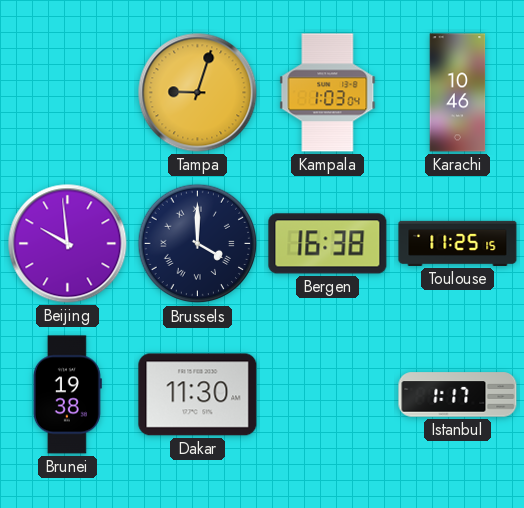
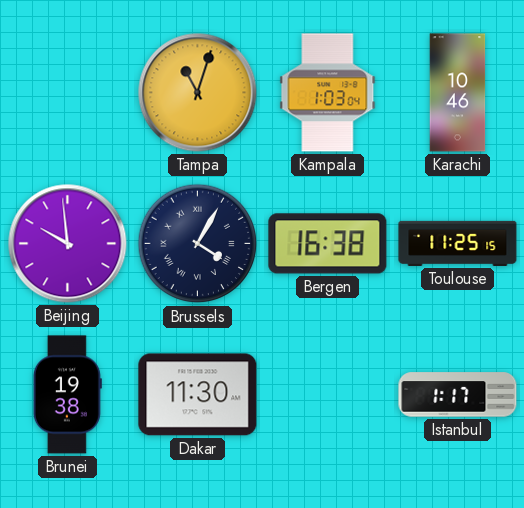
Tampa: 9:03 -> 11:03 (198, 93)
Brussels: 4:00 -> 4:05 (198, 244)
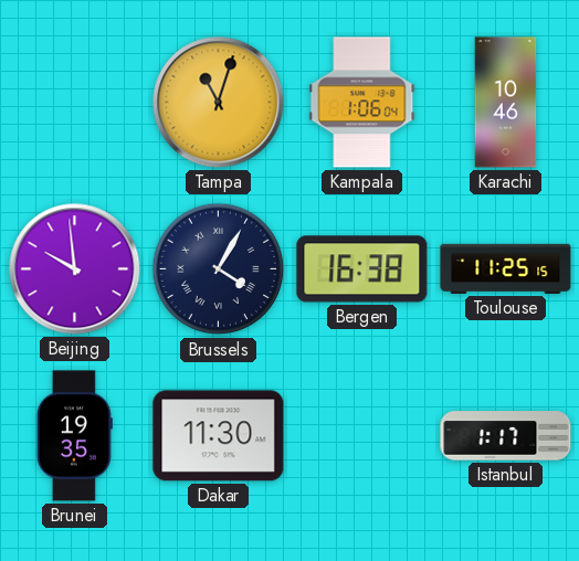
Kampala: 1:03 -> 1:06 (362, 103)
Brunei: 19:38 -> 19:35 (74, 436)
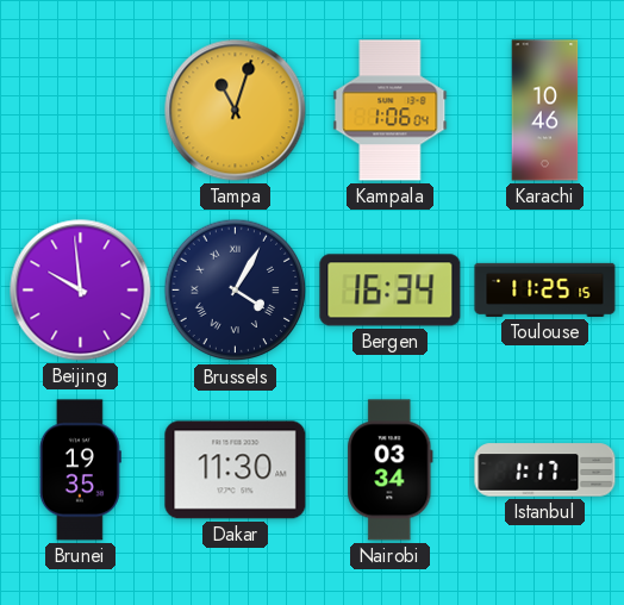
Bergen: 16:38 -> 16:34 (391, 291)
Nairobi: none -> 03:34 (391, 470)
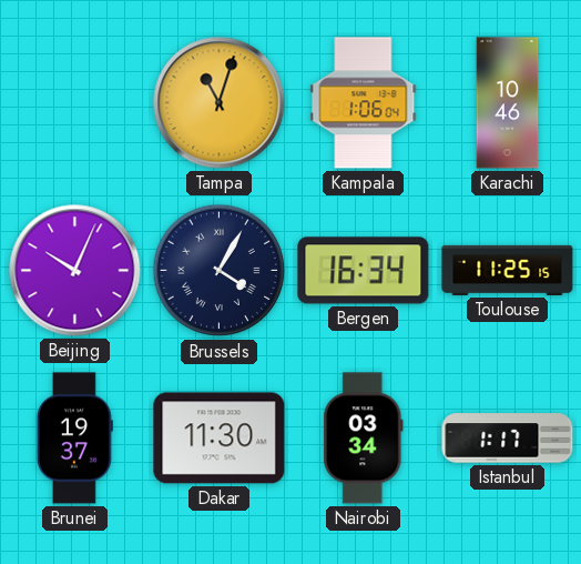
Beijing: 9:59 -> 10:04 (75, 271)
Brunei: 19:35 -> 19:37 (74, 439)
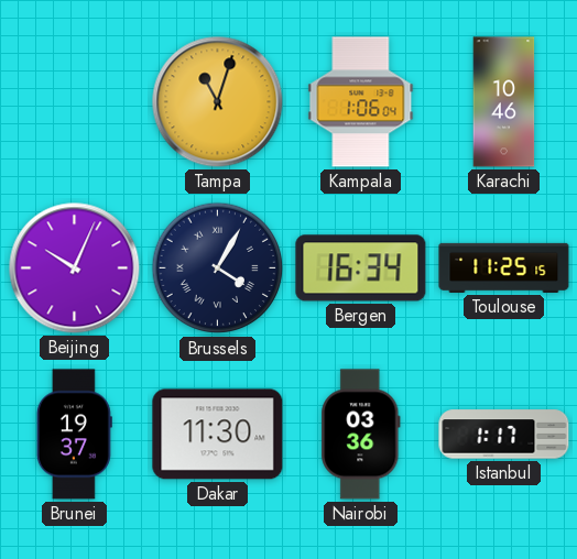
Nairobi: 03:34 -> 03:36 (361, 435)
